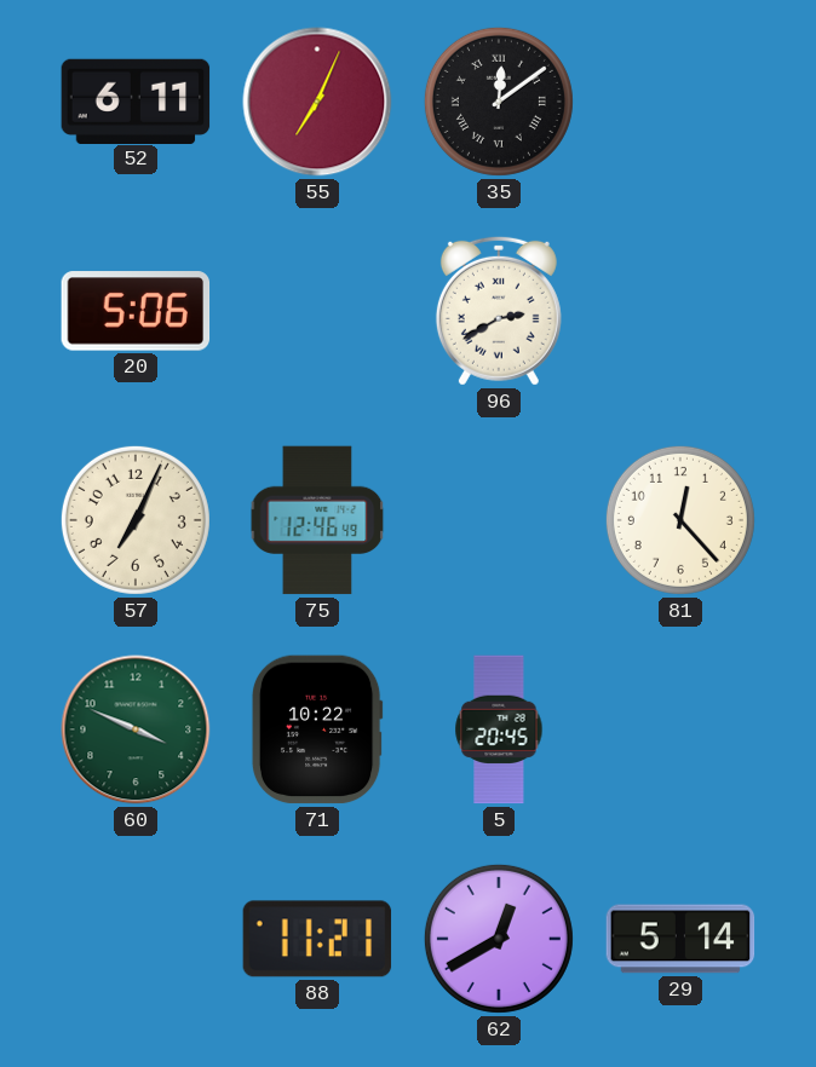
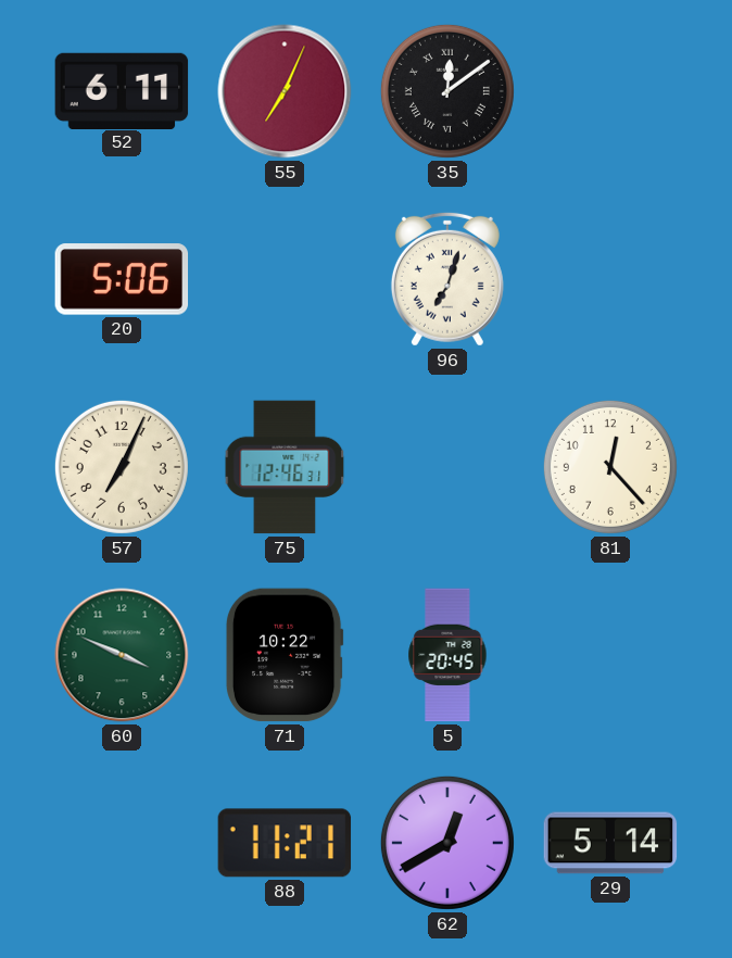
96: 2:40 -> 7:03 (447, 279)
75: 12:46:49 -> 12:46:31 (285, 467)
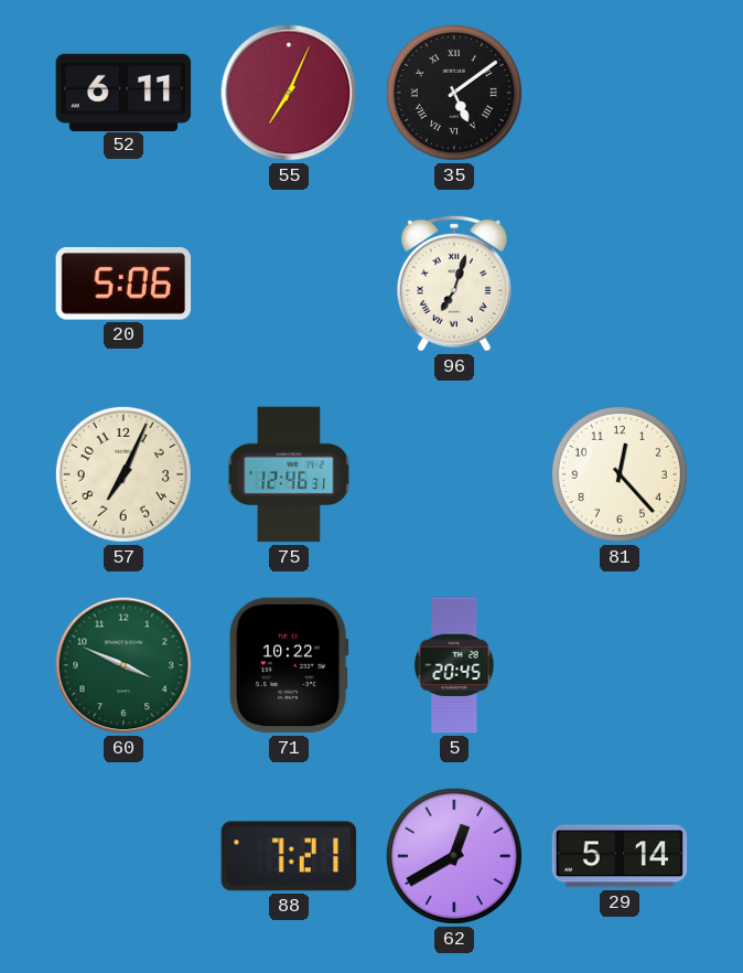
35: 12:09 -> 5:09 (454, 93)
88: 11:21 -> 7:21 (289, 856)
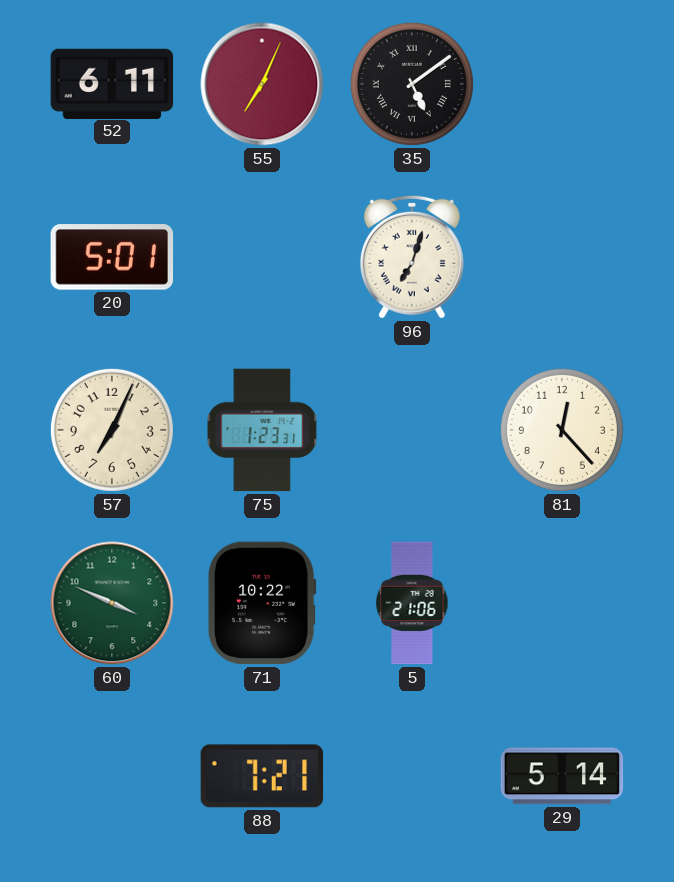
20: 5:06 -> 5:01 (112, 257)
75: 12:46 -> 1:23 (262, 430)
5: 20:45 -> 21:06 (412, 603)
62: 12:40 -> none (454, 856)
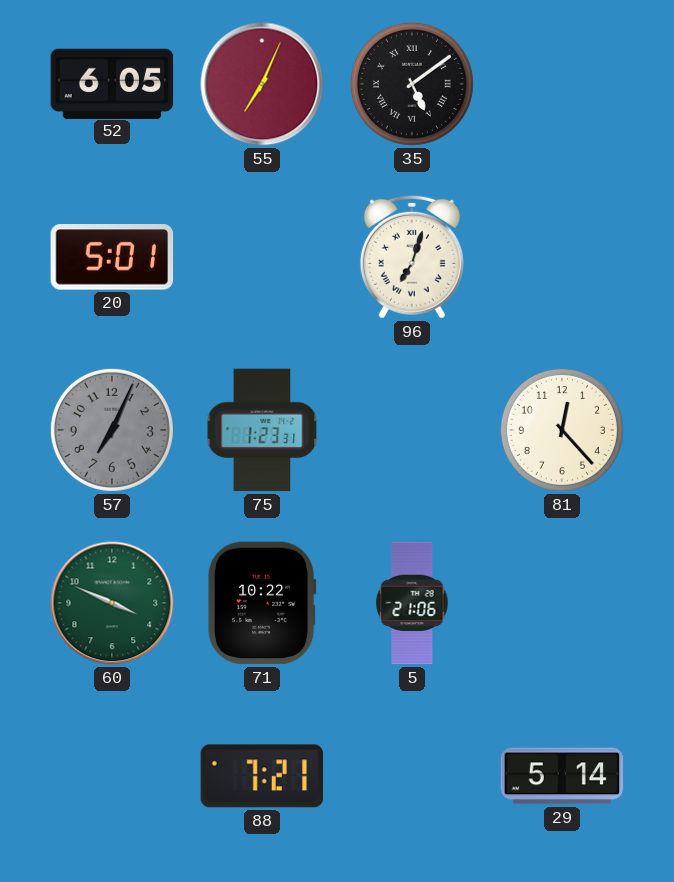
52: 6:11 -> 6:05 (112, 83)
57 dial: cream -> grey (112, 430)
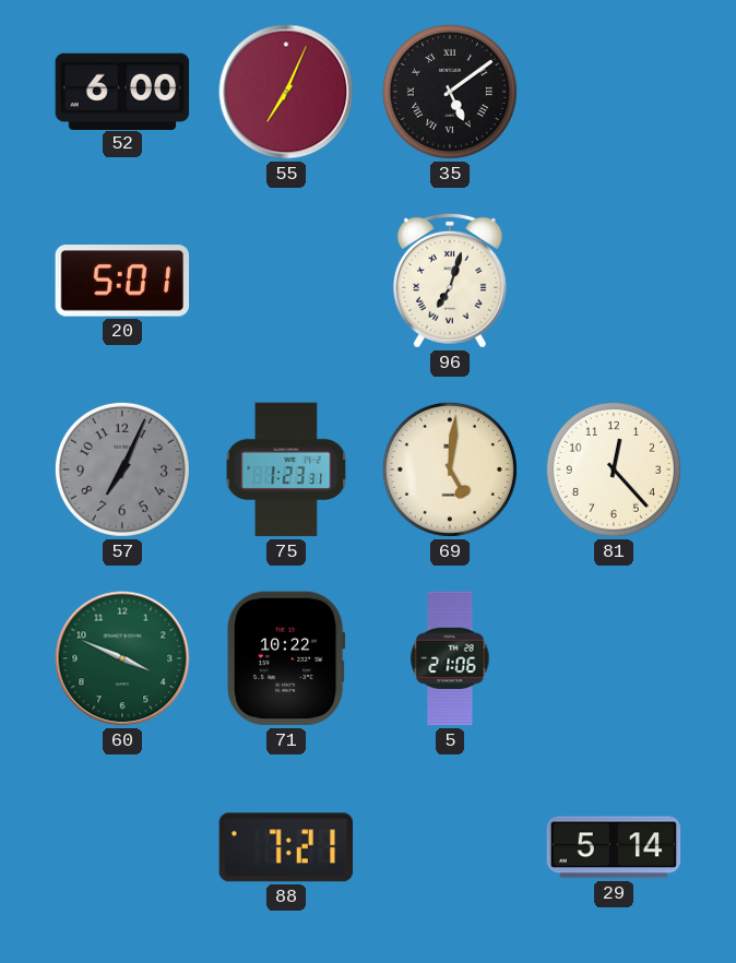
52: 6:05 -> 6:00 (122, 91)
69: none -> 5:01 (450, 469)
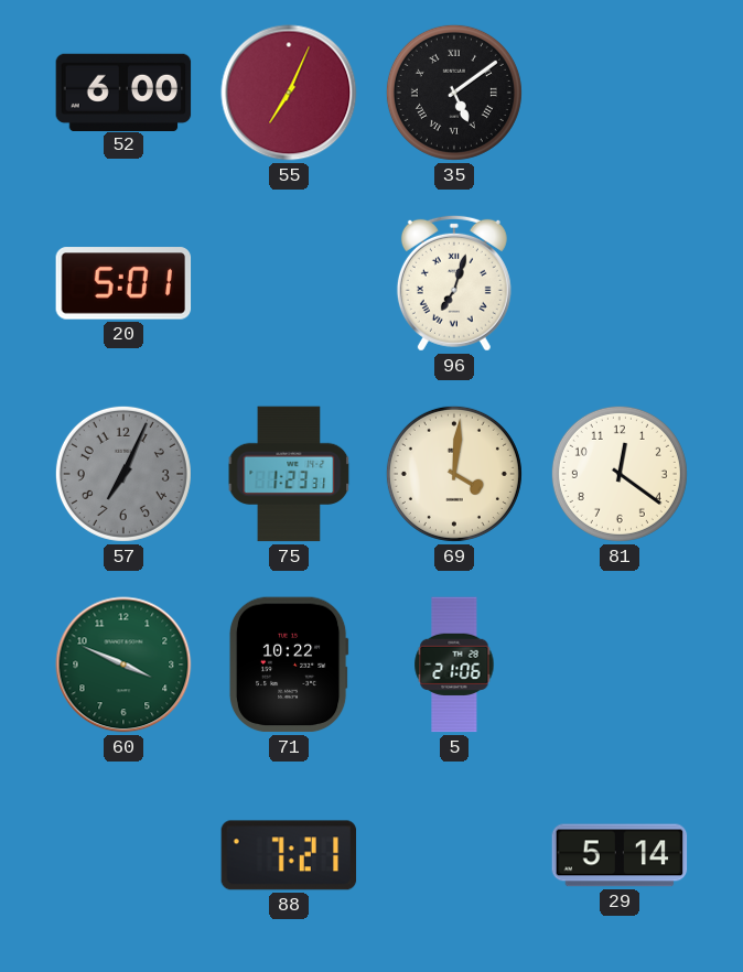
69: 5:01 -> 4:01 (454, 474)
81: 12:23 -> 12:21 (620, 474)
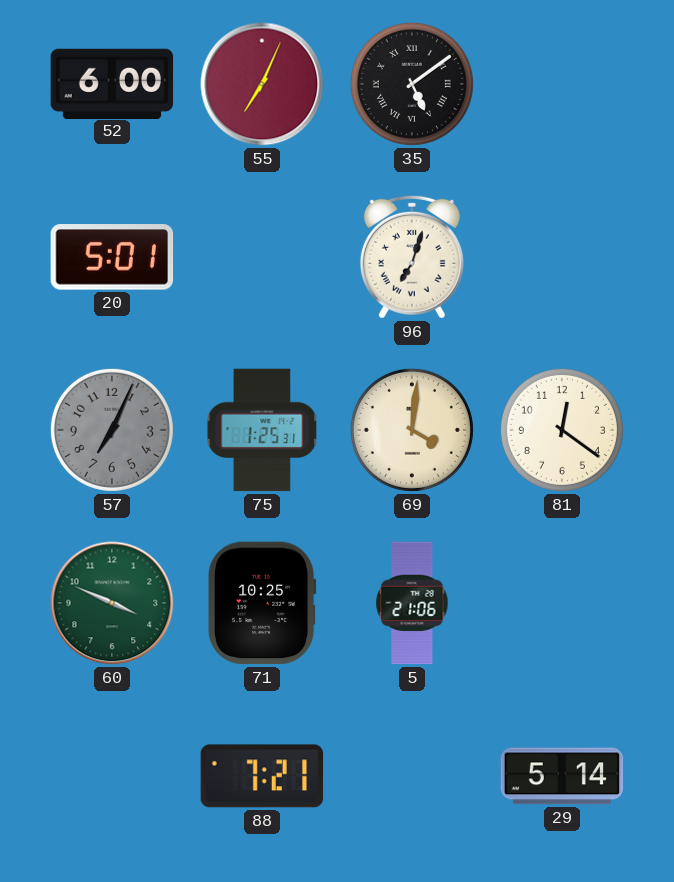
75: 1:23 -> 1:25 (262, 430)
71: 10:22 -> 10:25 (262, 603)
